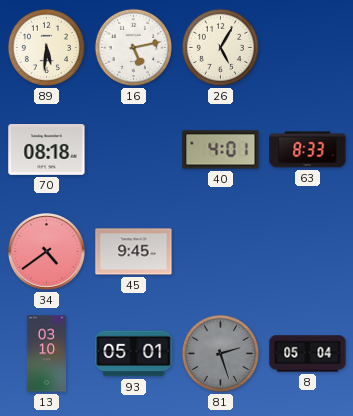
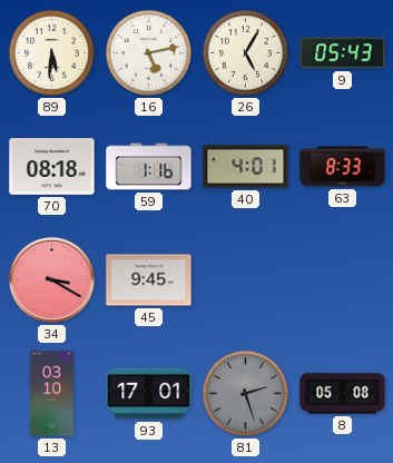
9: none -> 05:43 (343, 53)
59: none -> 1:16 (149, 167)
34: 4:39 -> 3:20 (52, 280)
93: 05:01 -> 17:01 (149, 394)
8: 05:04 -> 05:08 (343, 394)
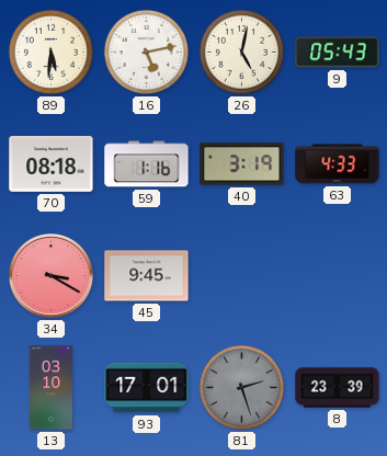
26: 5:05 -> 5:02 (241, 52)
40: 4:01 -> 3:19 (242, 164)
63: 8:33 -> 4:33 (338, 164)
8: 05:08 -> 23:39 (338, 388)
